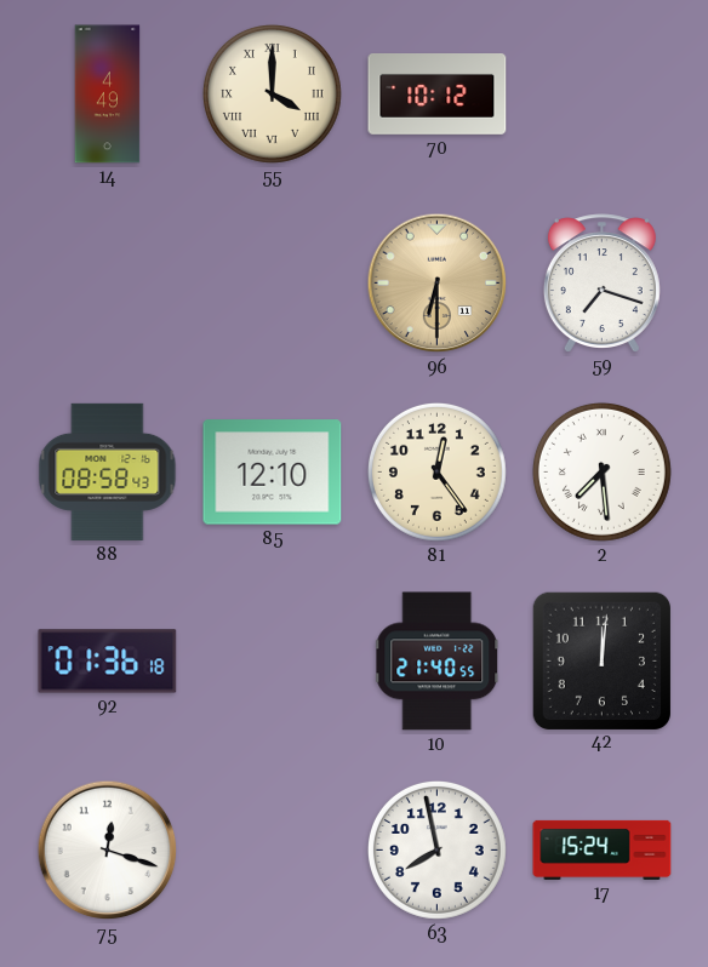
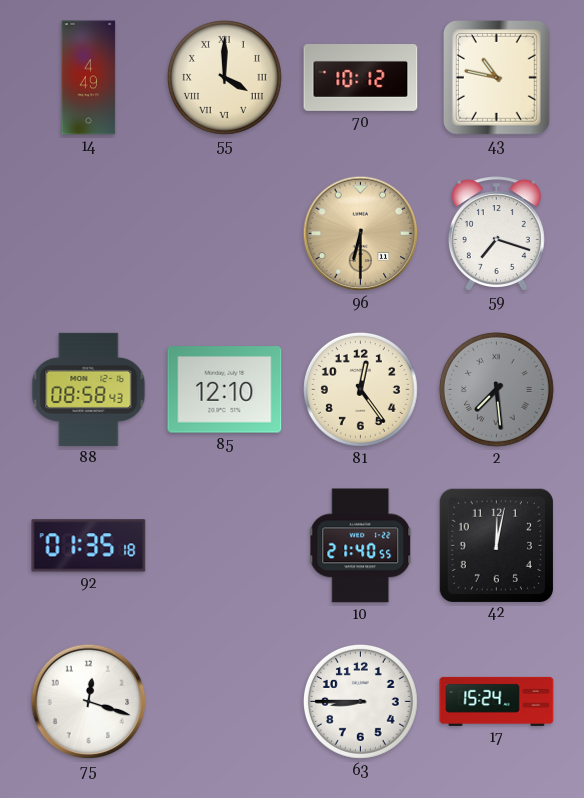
43: none -> 10:47 (497, 78)
2 dial: white -> grey (496, 389)
92: 01:36 -> 01:35 (89, 546)
42: 12:01 -> 12:02 (496, 545)
63: 7:58 -> 8:45 (360, 701)
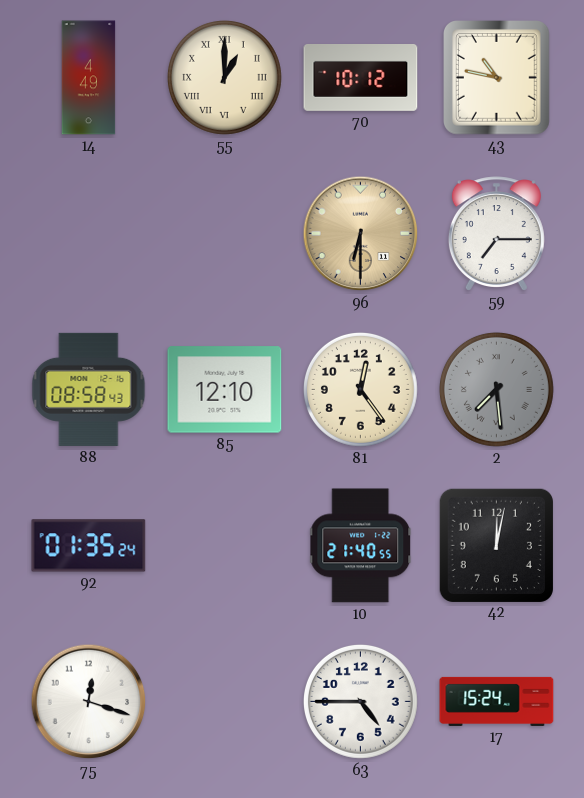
55: 4:00 -> 1:00 (224, 77)
59: 7:18 -> 7:15 (496, 234)
92: 01:35:18 -> 01:35:24 (89, 546)
63: 8:45 -> 4:45 (360, 701)
